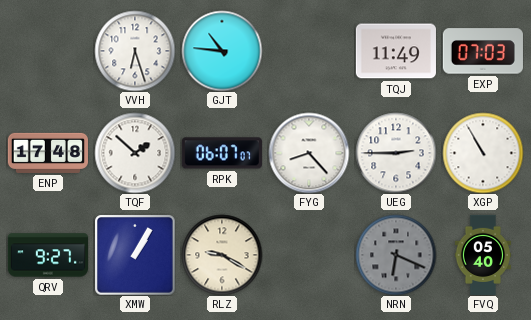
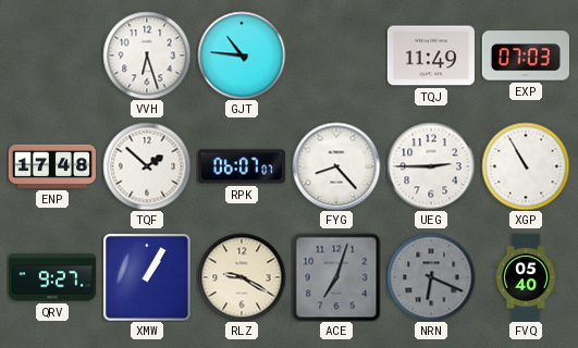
ACE: none -> 7:03 (336, 277)
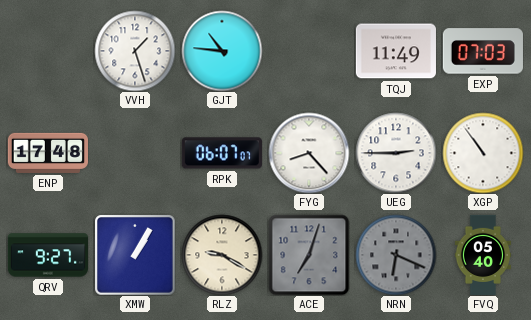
VVH: 6:27 -> 1:27 (135, 51)
TQF: 1:52 -> none (147, 166)
XGP: 10:55 -> 10:54 (483, 153)
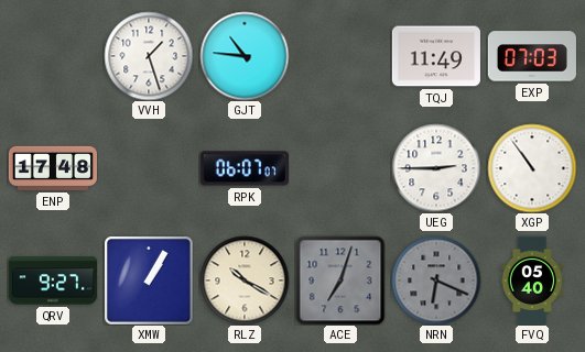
FYG: 8:23 -> none (309, 153)
RLZ: 9:20 -> 10:20 (245, 280)
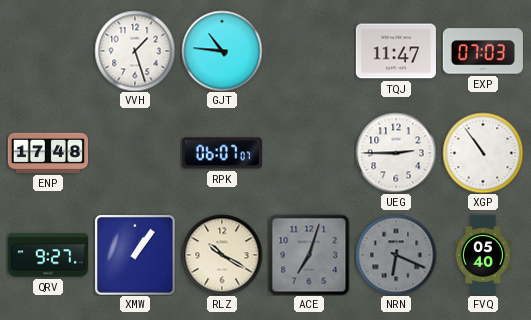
TQJ: 11:49 -> 11:47 (396, 51)
XMW: 1:05 -> 1:06 (135, 255)
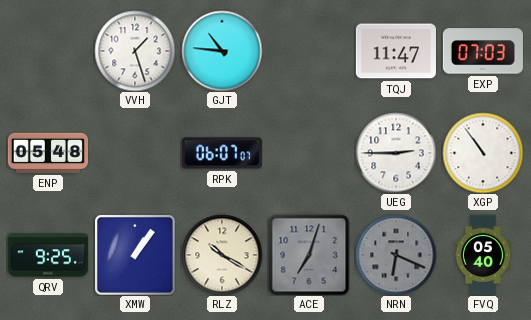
ENP: 17:48 -> 05:48 (47, 153)
QRV: 9:27 -> 9:25 (47, 255)
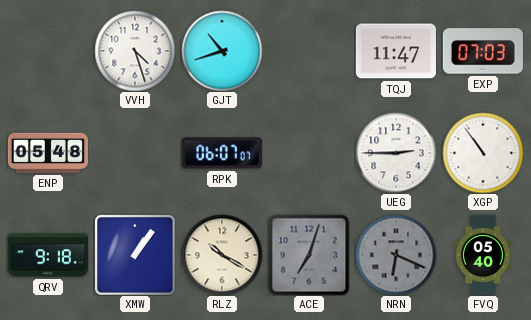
VVH: 1:27 -> 4:27 (135, 51)
GJT: 10:46 -> 10:42 (222, 51)
QRV: 9:25 -> 9:18 (47, 255)
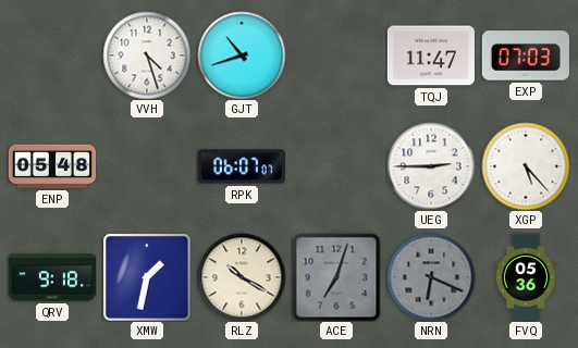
XGP: 10:54 -> 5:23 (526, 166)
XMW: 1:06 -> 1:32 (147, 277)
FVQ: 05:40 -> 05:36 (526, 276)
